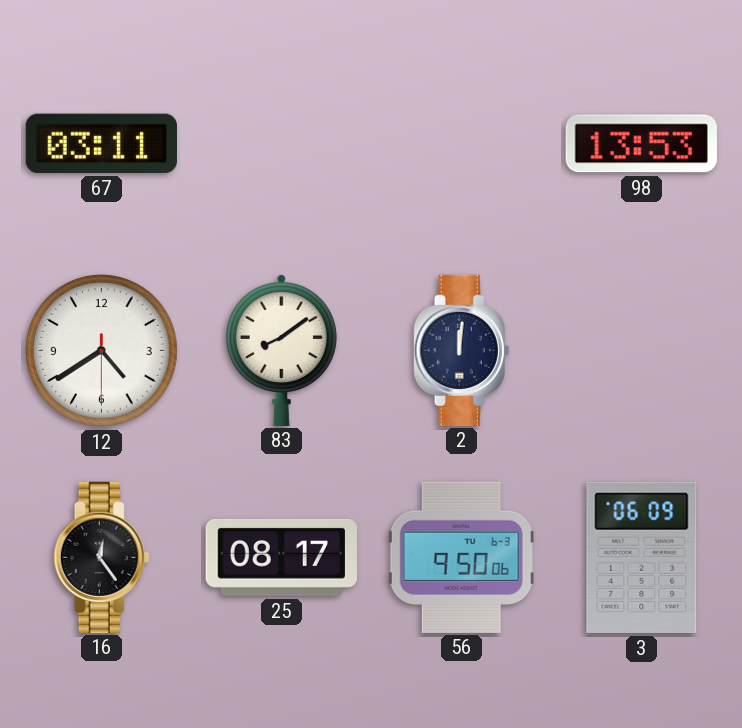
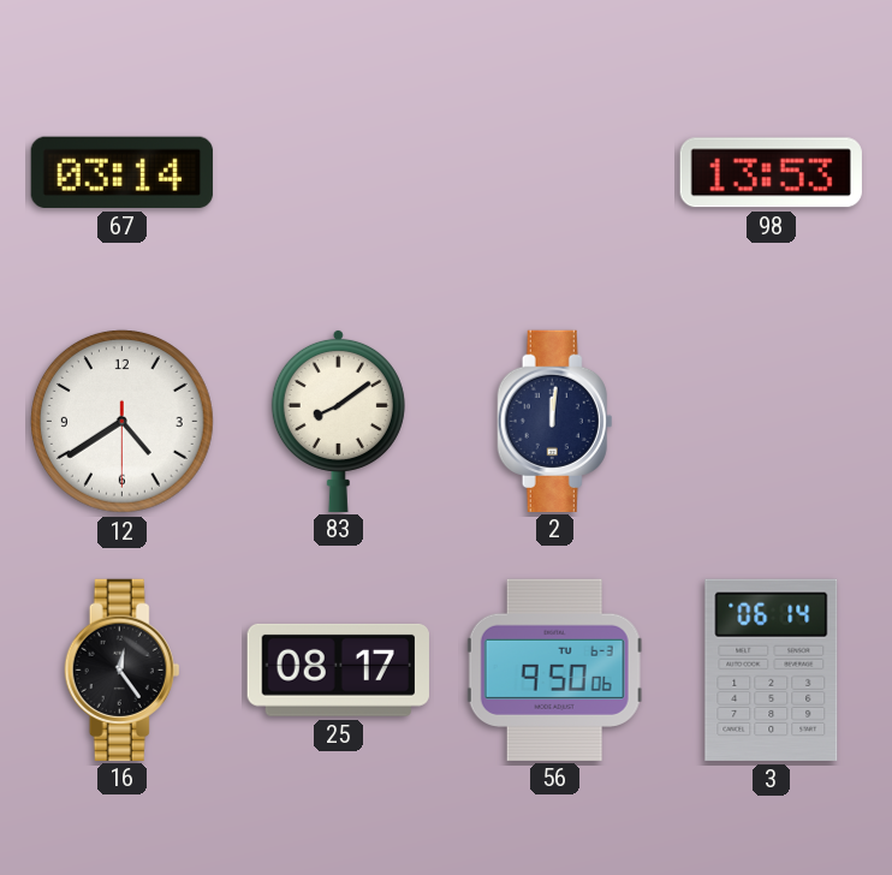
67: 03:11 -> 03:14 (121, 172)
3: 06:09 -> 06:14 (772, 669)
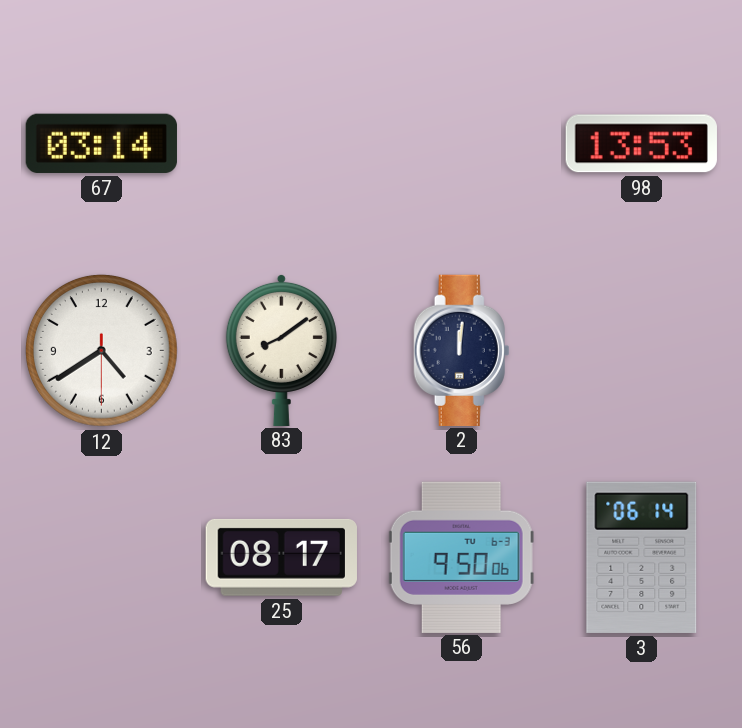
16: 12:24 -> none (123, 669)
